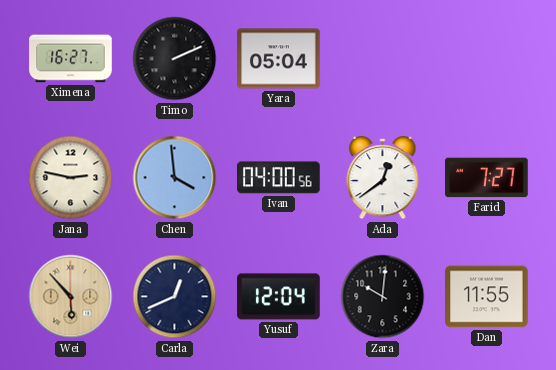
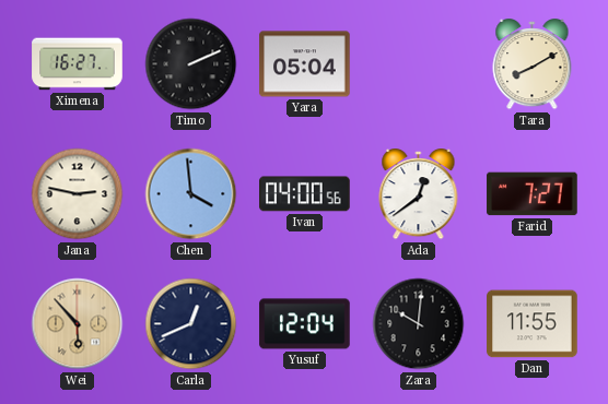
Tara: none -> 8:10 (533, 66)
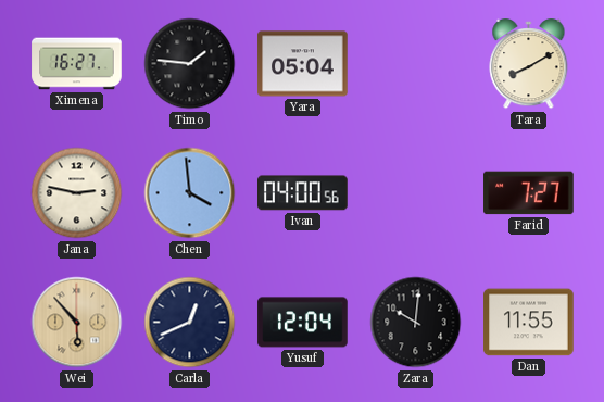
Timo: 2:11 -> 1:46 (190, 64)
Ada: 12:39 -> none (419, 195)
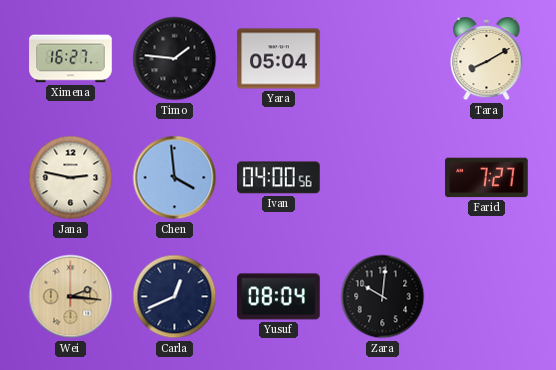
Wei: 5:53 -> 2:16 (71, 297)
Yusuf: 12:04 -> 08:04 (279, 297)
Dan: 11:55 -> none (529, 323)
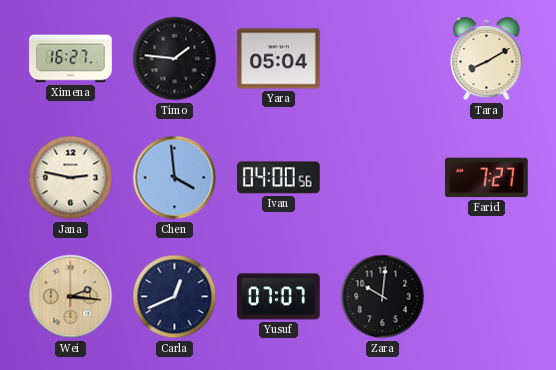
Yusuf: 08:04 -> 07:07 (279, 297)
